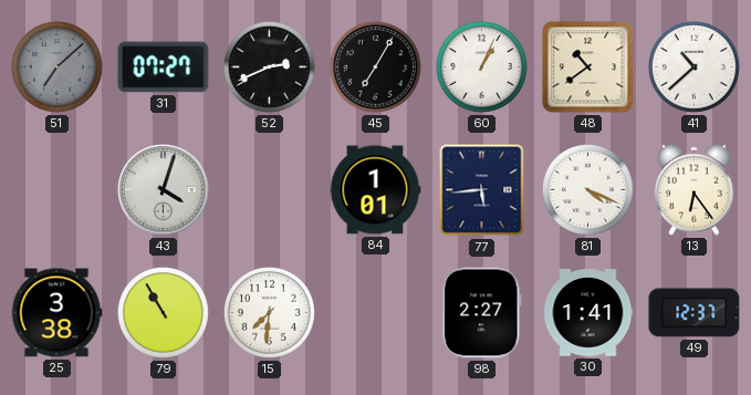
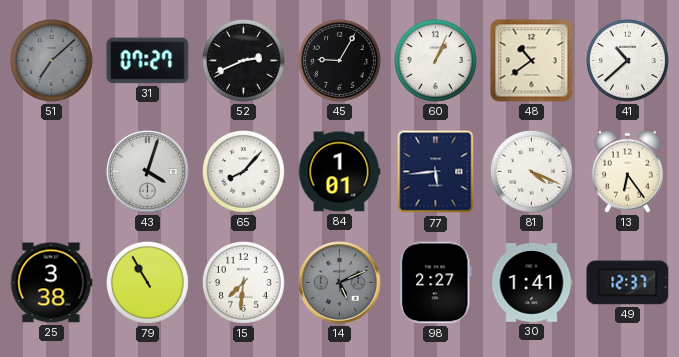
45: 7:05 -> 9:05 (339, 60)
65: none -> 8:07 (243, 171)
14: none -> 5:11 (340, 283)
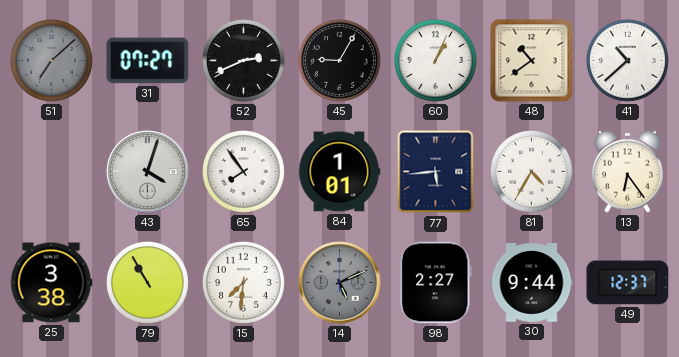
65: 8:07 -> 7:54 (243, 171)
81: 4:19 -> 4:35 (531, 171)
30: 1:41 -> 9:44 (532, 283)
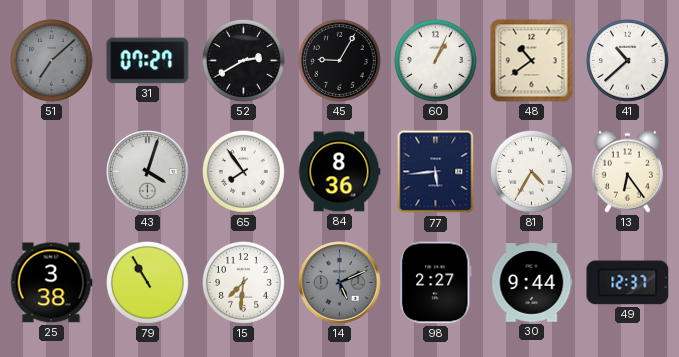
52: 2:41 -> 2:40 (243, 60)
84: 1:01 -> 8:36 (339, 172)
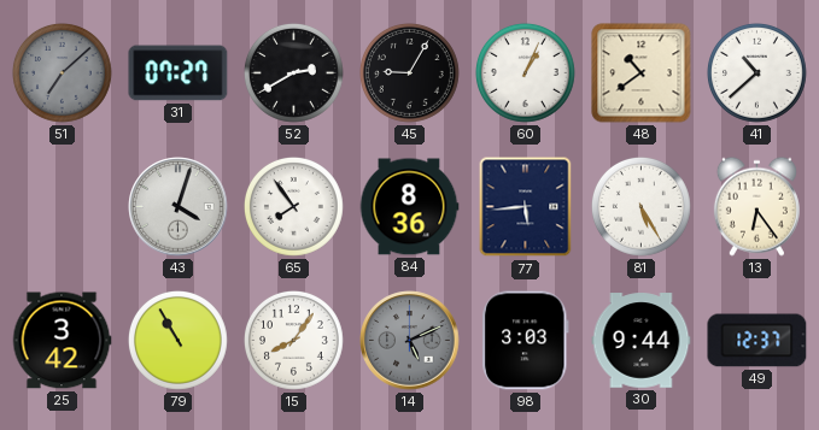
81: 4:35 -> 5:25 (640, 206)
25: 3:38 -> 3:42 (62, 341)
15: 7:31 -> 8:06 (293, 340)
98: 2:27 -> 3:03 (526, 341)
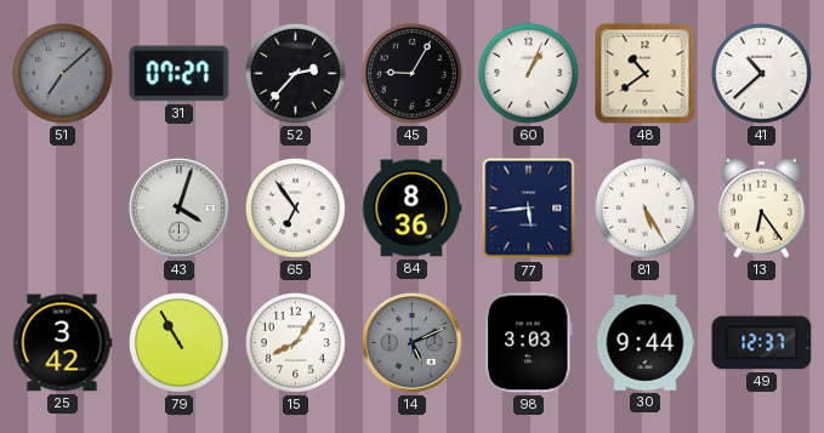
52: 2:40 -> 2:37 (295, 73)
65: 7:54 -> 6:54 (295, 207)
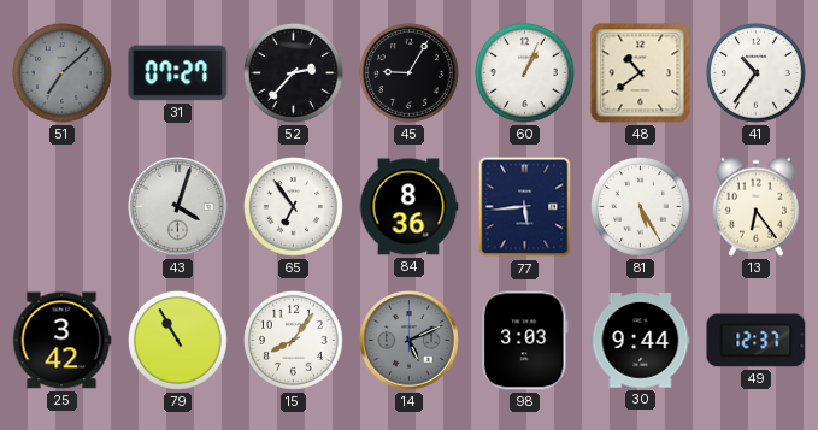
41: 10:38 -> 10:36 (755, 72)
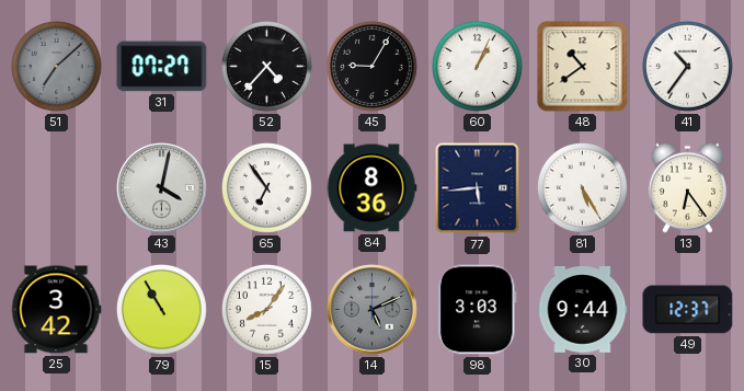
52: 2:37 -> 4:37 (266, 66)
43: 4:03 -> 4:02 (162, 188)
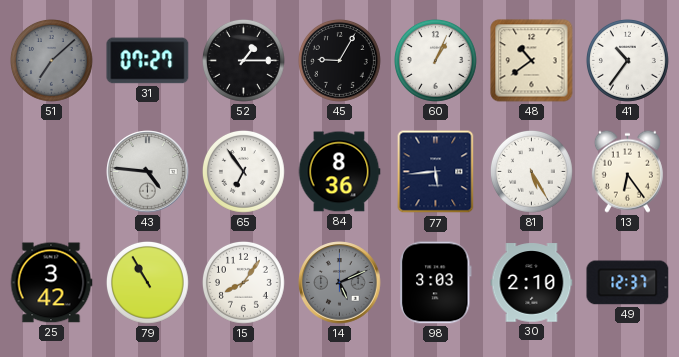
52: 4:37 -> 1:15 (243, 60)
43: 4:02 -> 4:46 (148, 172)
30: 9:44 -> 2:10 (532, 283)
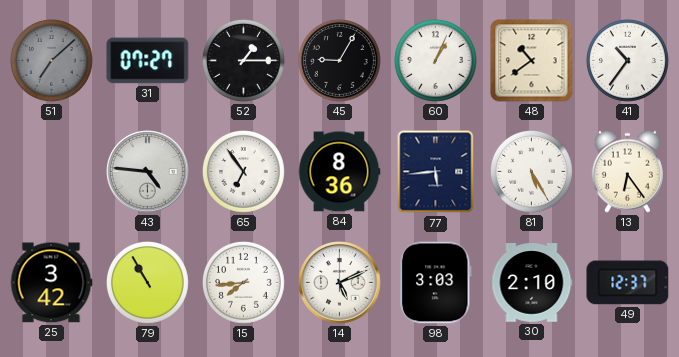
15: 8:06 -> 7:44 (243, 282)
14 dial: grey -> white (340, 283)
